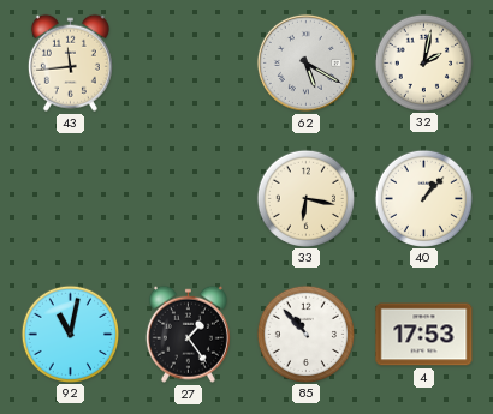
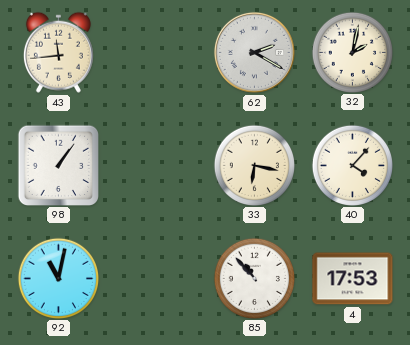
62: 5:20 -> 2:20 (254, 52)
98: none -> 1:06 (58, 165)
40: 1:07 -> 4:07 (352, 165)
27: 1:24 -> none (188, 334)
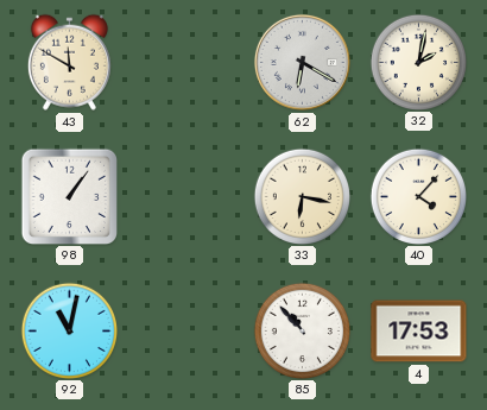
43: 11:44 -> 11:50 (69, 62)
62: 2:20 -> 6:20 (302, 62)
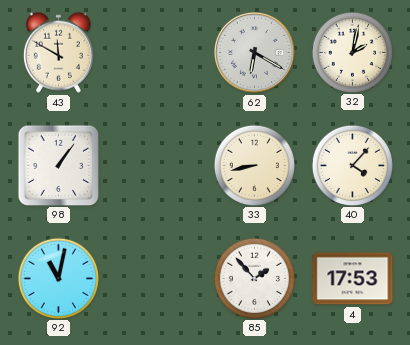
33: 6:17 -> 8:43 (254, 165)
85: 10:53 -> 1:53 (254, 278)
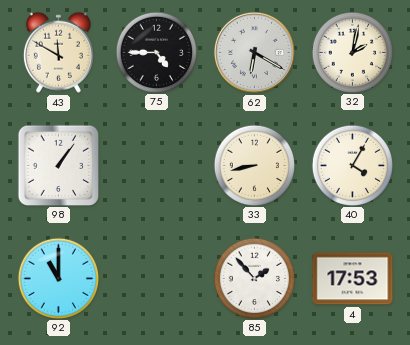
75: none -> 4:45 (156, 52)
40: 4:07 -> 4:05 (352, 165)
92: 11:02 -> 11:00 (58, 278)
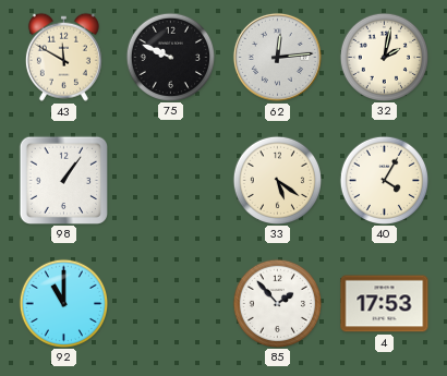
75: 4:45 -> 9:49 (170, 57)
62: 6:20 -> 12:14 (277, 57)
33: 8:43 -> 5:21 (277, 180)
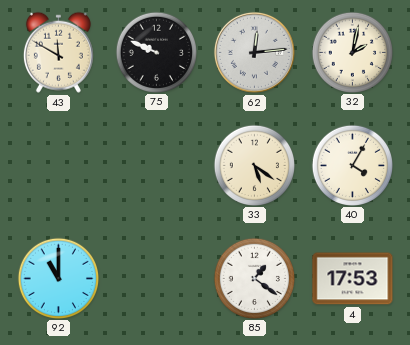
98: 1:06 -> none (63, 180)
85: 1:53 -> 1:21 (254, 278)
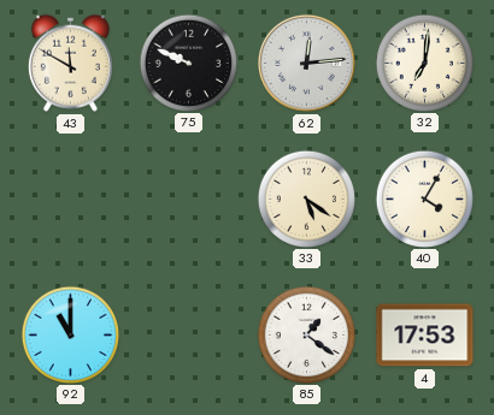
32: 2:02 -> 7:01 (424, 63)
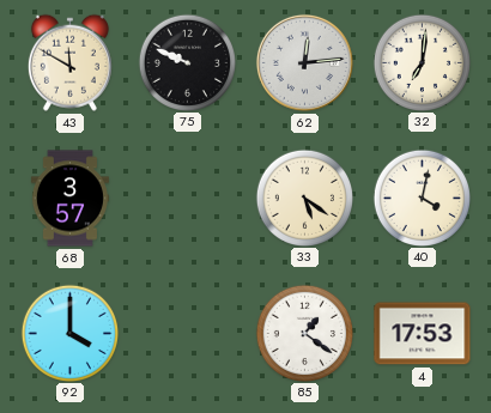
68: none -> 3:57 (69, 199)
40: 4:05 -> 4:02 (422, 198)
92: 11:00 -> 4:00 (69, 333)
